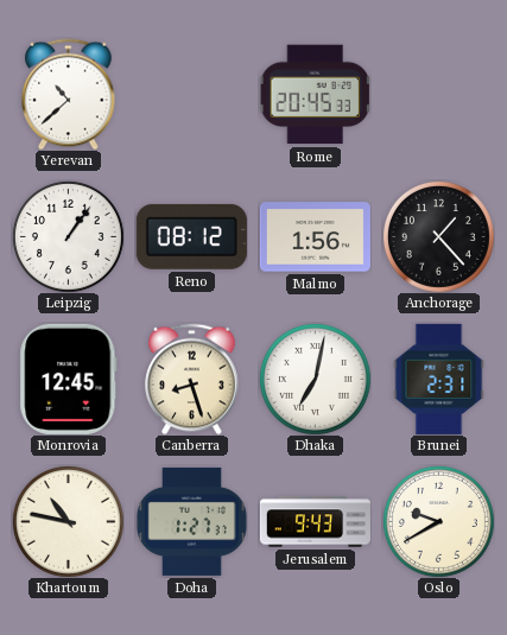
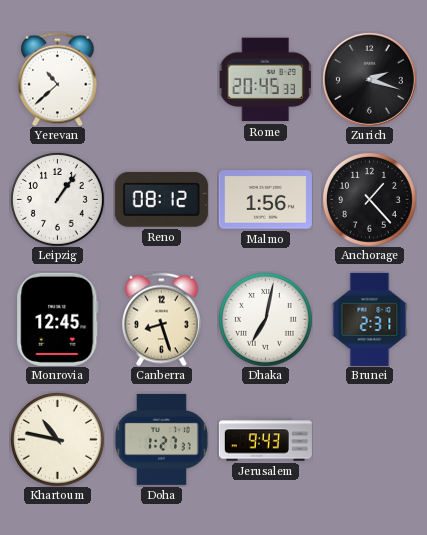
Zurich: none -> 2:18 (369, 79)
Oslo: 9:40 -> none (438, 521)
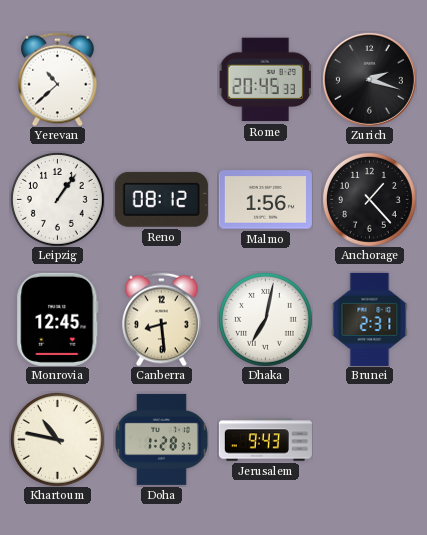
Canberra: 8:27 -> 8:29 (162, 319)
Doha: 1:27 -> 1:28 (161, 439)
